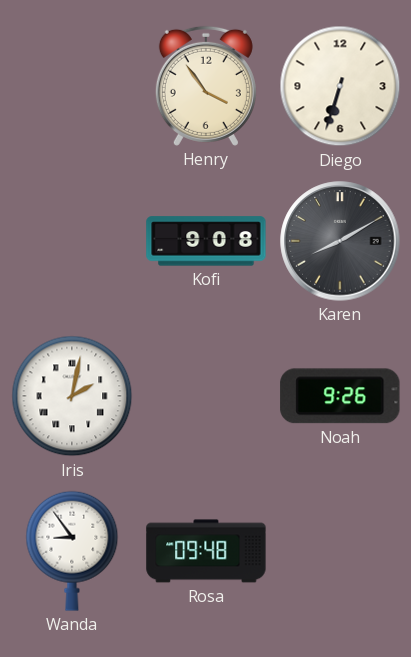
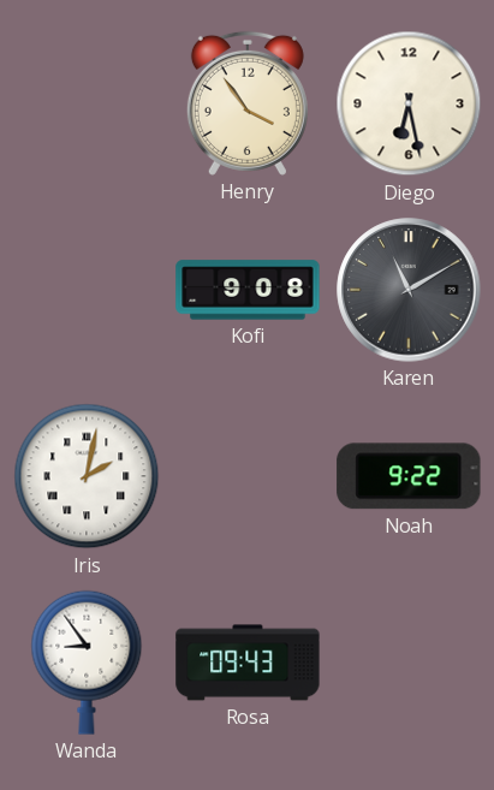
Diego: 6:33 -> 6:28 (409, 103)
Karen: 8:10 -> 11:10 (409, 290)
Noah: 9:26 -> 9:22 (409, 476)
Rosa: 09:48 -> 09:43 (248, 663)
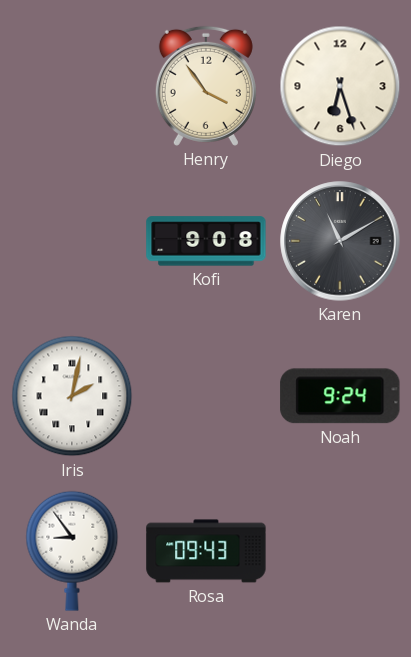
Diego: 6:28 -> 6:27 (340, 86)
Noah: 9:22 -> 9:24 (340, 396)
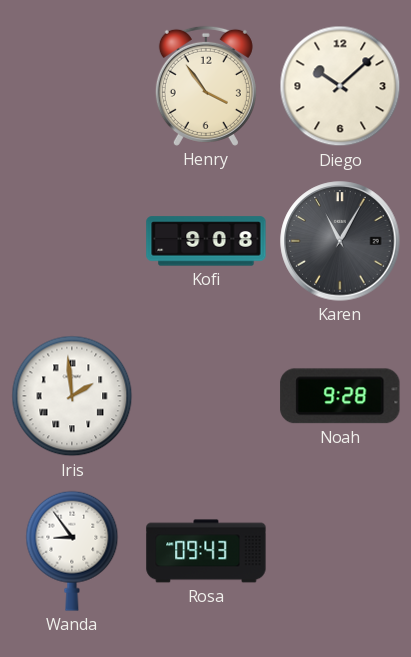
Diego: 6:27 -> 10:08 (340, 86)
Karen: 11:10 -> 11:05 (340, 241)
Iris: 2:02 -> 1:59 (72, 396)
Noah: 9:24 -> 9:28 (340, 396)
